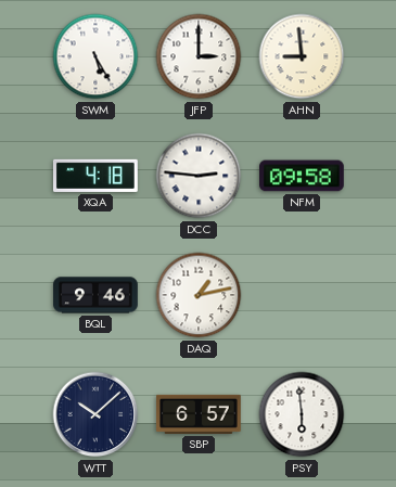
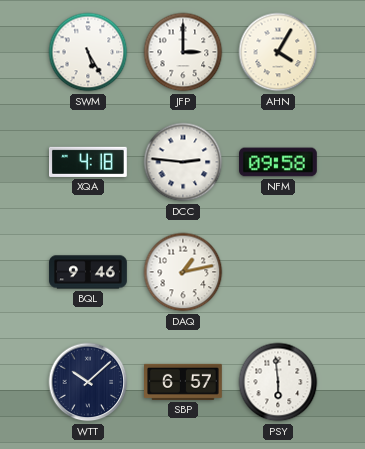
AHN: 8:59 -> 4:05 (278, 52)
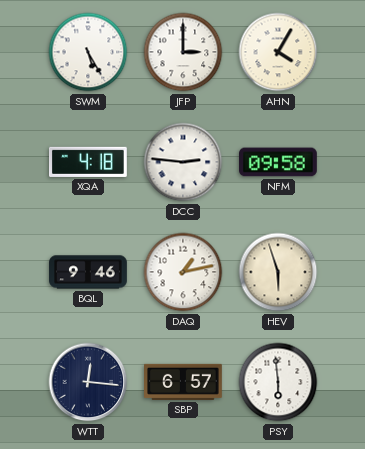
HEV: none -> 5:57 (278, 272)
WTT: 10:08 -> 12:16 (88, 382)
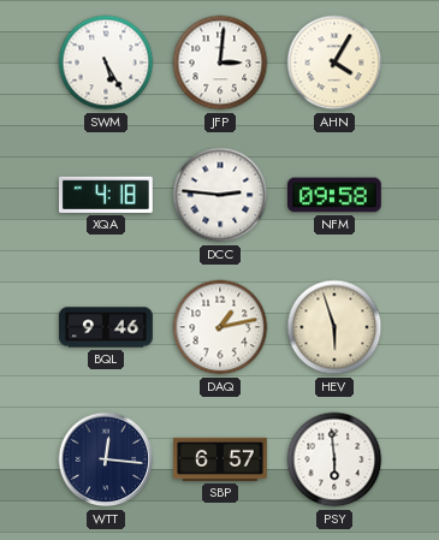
JFP: 3:00 -> 3:01 (220, 63)
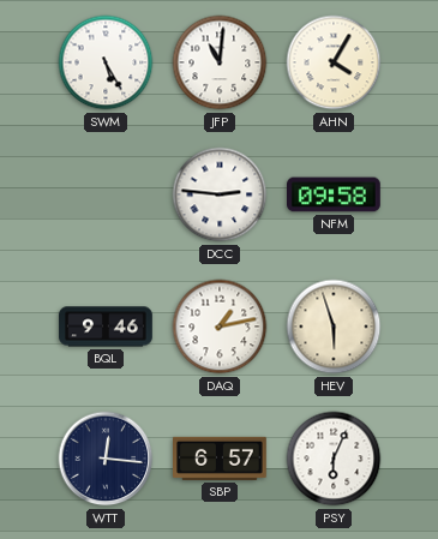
JFP: 3:01 -> 11:01 (220, 62)
XQA: 4:18 -> none (107, 195)
PSY: 5:59 -> 6:04 (334, 459)
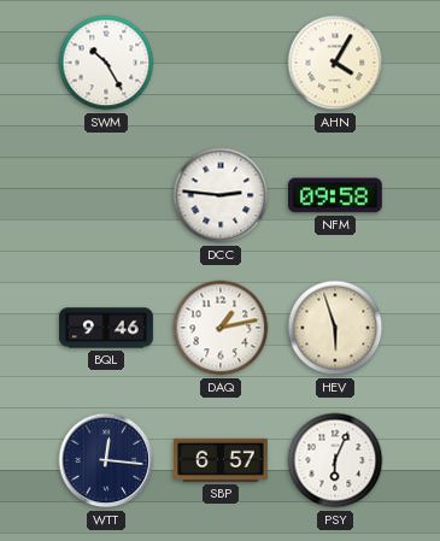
SWM: 5:25 -> 10:25 (106, 63)
JFP: 11:01 -> none (220, 62)
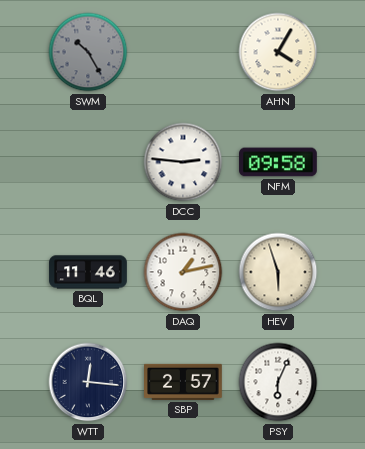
SWM dial: white -> grey (88, 52)
BQL: 9:46 -> 11:46 (88, 272)
SBP: 6:57 -> 2:57 (184, 382)
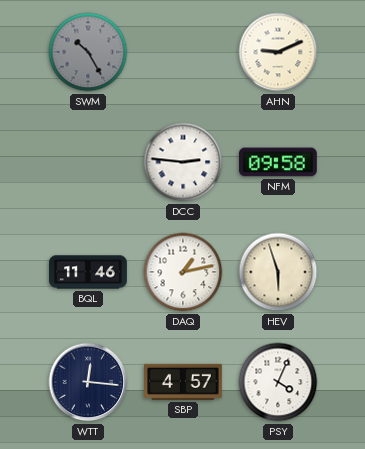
AHN: 4:05 -> 9:11 (278, 52)
SBP: 2:57 -> 4:57 (184, 382)
PSY: 6:04 -> 4:04 (278, 382)
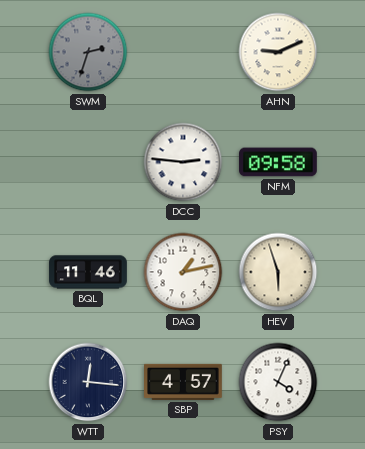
SWM: 10:25 -> 2:33 (88, 52)
